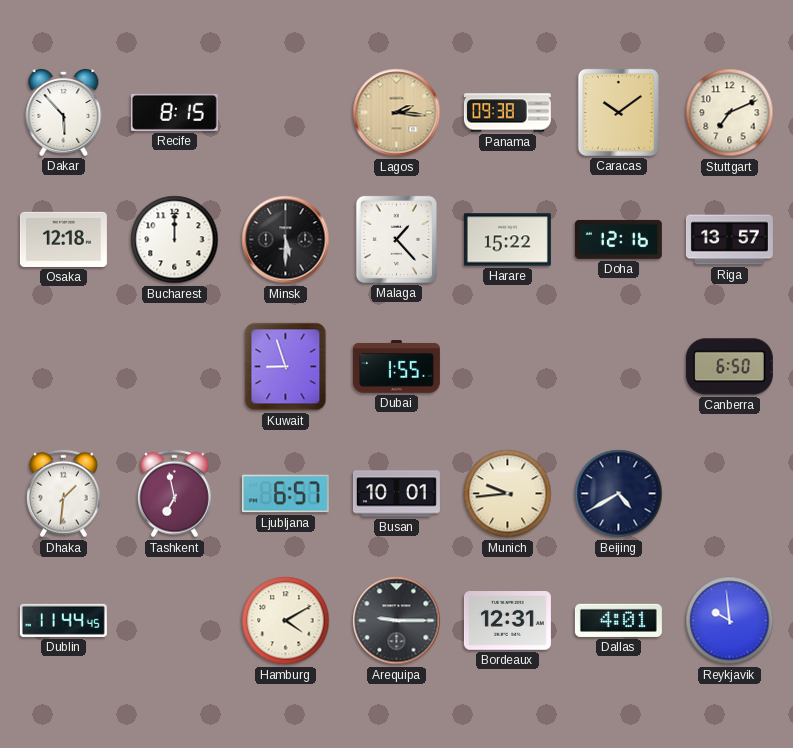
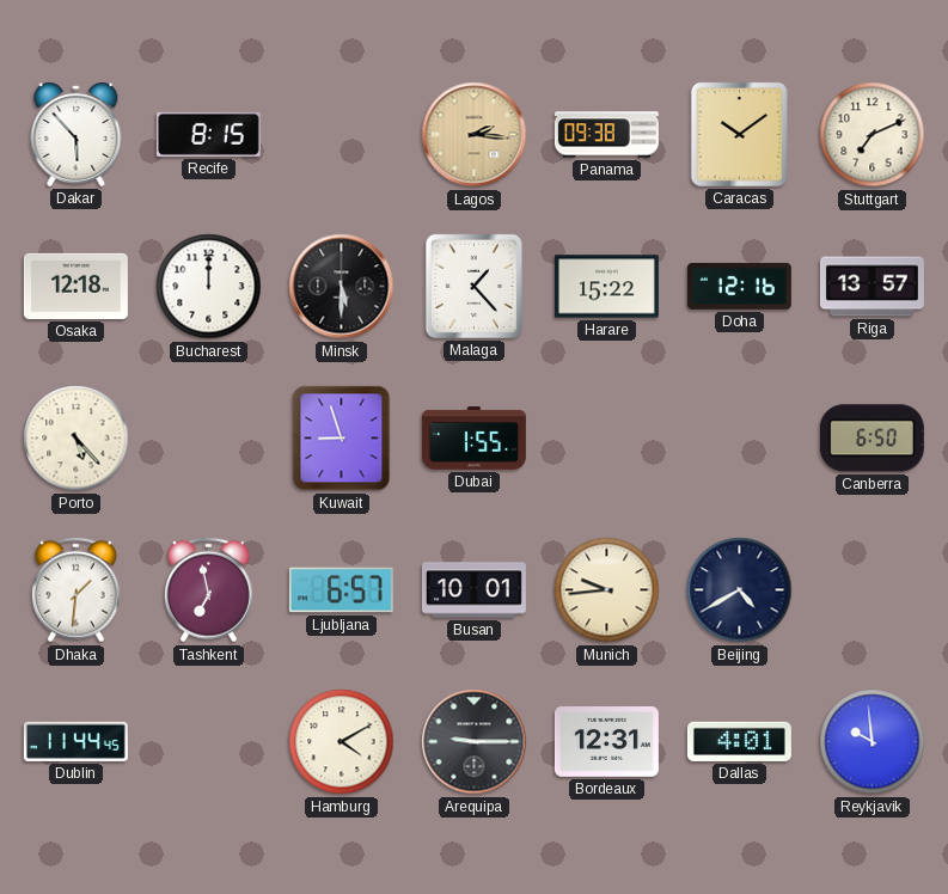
Porto: none -> 5:23 (77, 439)
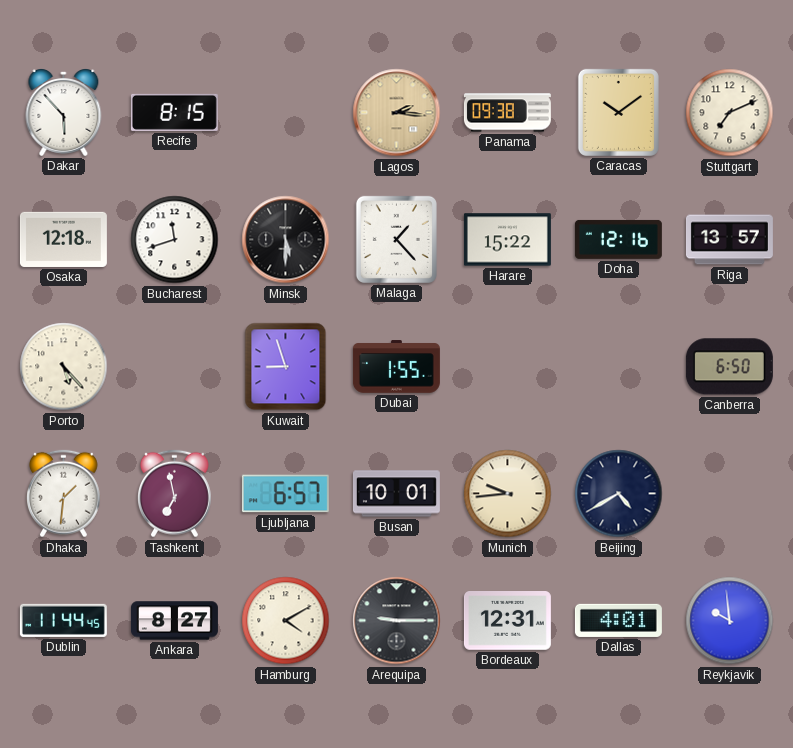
Bucharest: 12:00 -> 11:42 (175, 240)
Ankara: none -> 8:27 (174, 621)
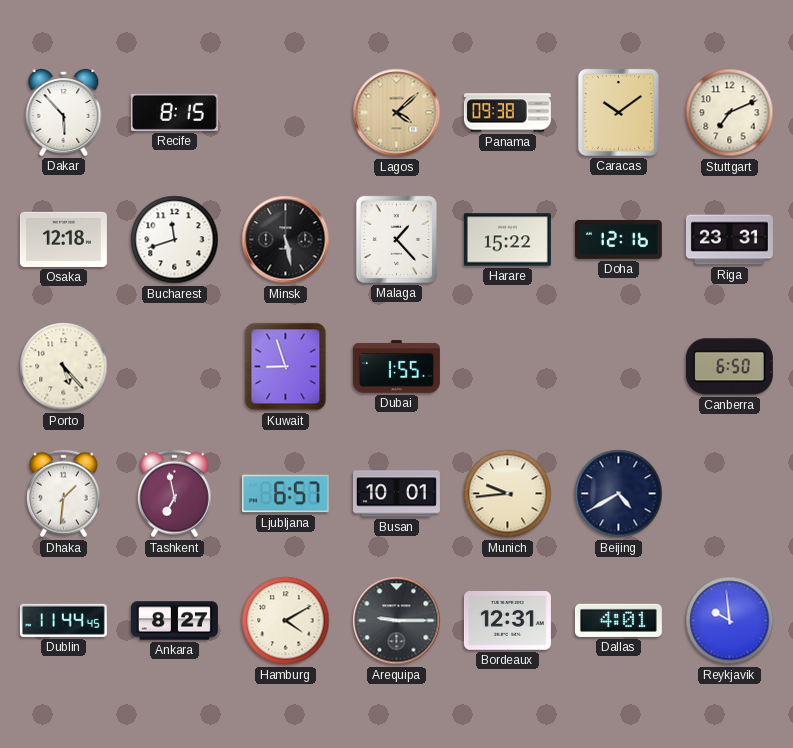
Lagos: 2:16 -> 4:08 (397, 113)
Minsk: 5:30 -> 5:28 (286, 240)
Riga: 13:57 -> 23:31 (729, 240)
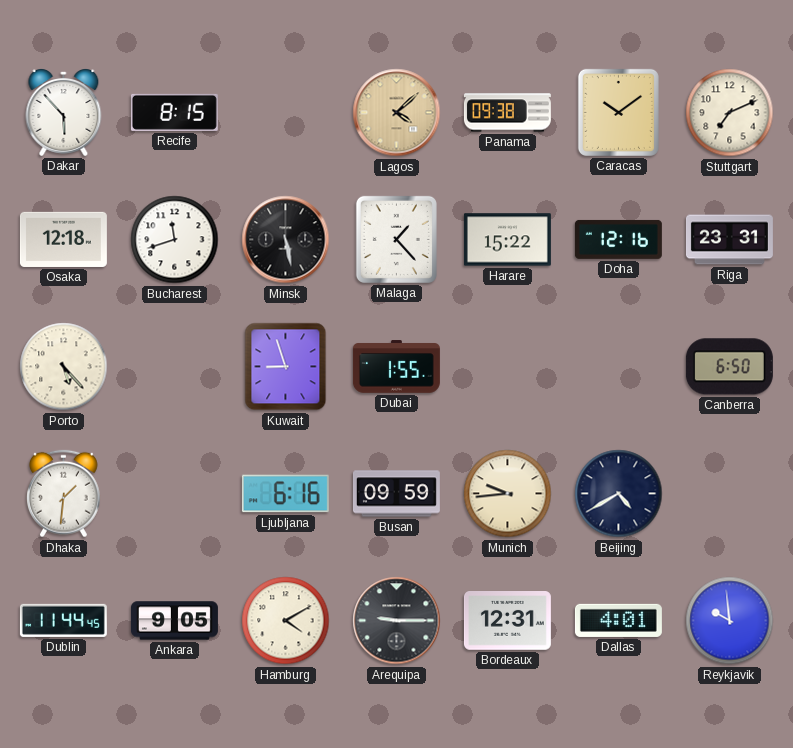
Tashkent: 6:58 -> none (175, 494)
Ljubljana: 6:57 -> 6:16 (285, 494)
Busan: 10:01 -> 09:59 (396, 494)
Ankara: 8:27 -> 9:05 (174, 621)
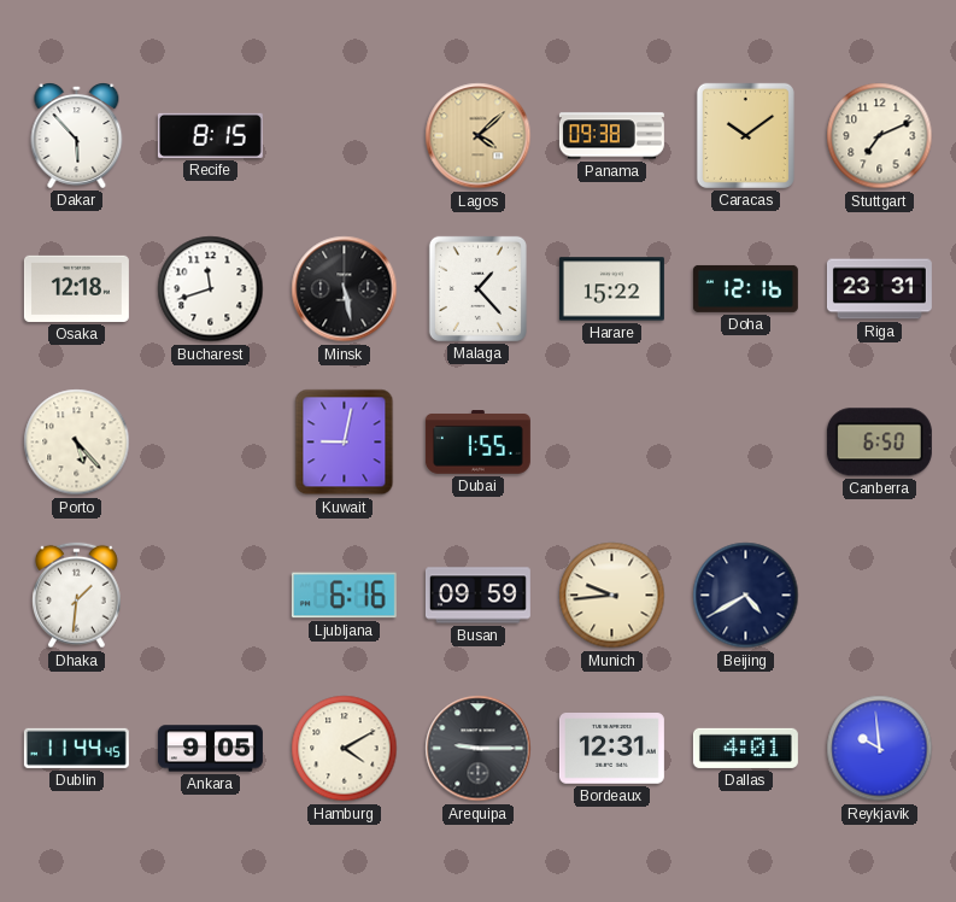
Kuwait: 8:57 -> 9:02 (345, 443)
